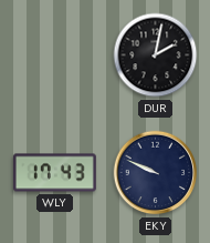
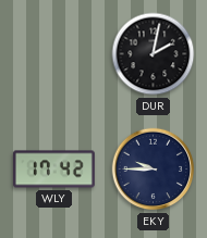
WLY: 17:43 -> 17:42 (53, 170)
EKY: 9:49 -> 9:45 (154, 170)
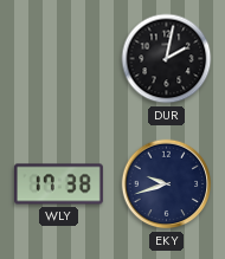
WLY: 17:42 -> 17:38 (58, 184)
EKY: 9:45 -> 9:42 (167, 184)
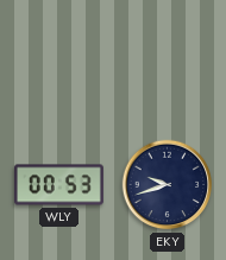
DUR: 2:02 -> none (167, 59)
WLY: 17:38 -> 00:53 (58, 185)
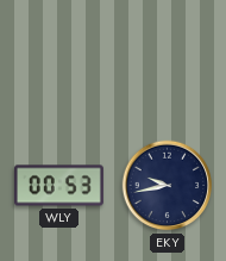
EKY: 9:42 -> 9:43 (168, 186)
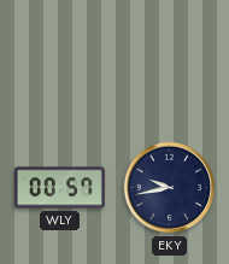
WLY: 00:53 -> 00:57 (59, 188)
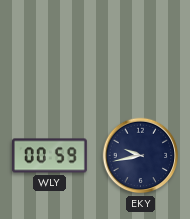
WLY: 00:57 -> 00:59 (49, 156)
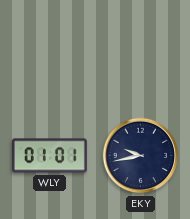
WLY: 00:59 -> 01:01 (49, 156)
